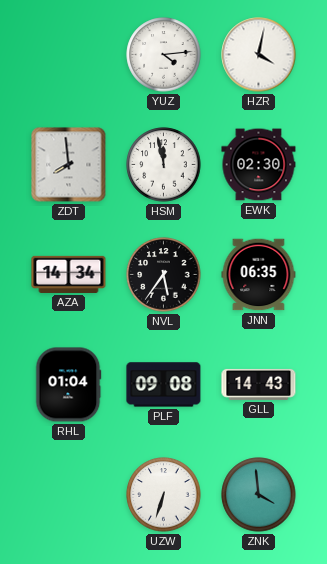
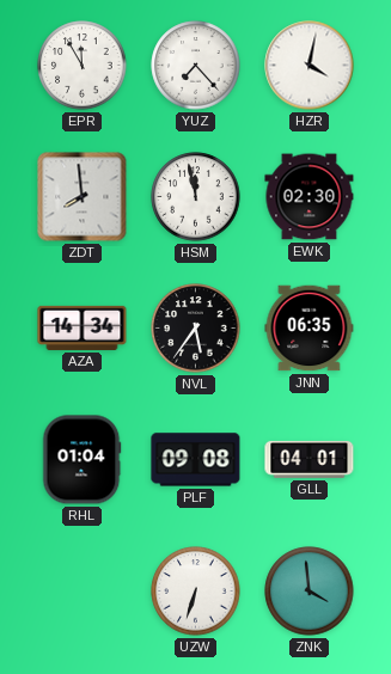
EPR: none -> 11:55 (83, 66)
YUZ: 4:14 -> 7:23 (196, 66)
GLL: 14:43 -> 04:01 (310, 459)
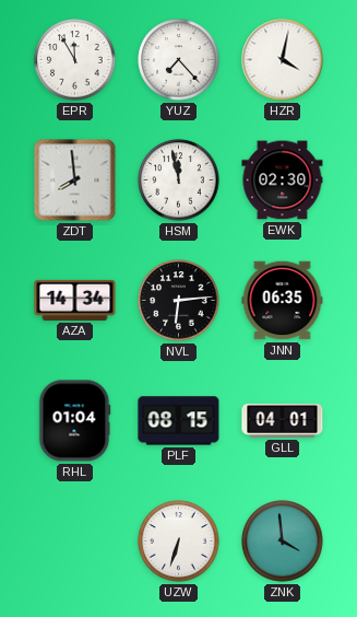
NVL: 5:36 -> 6:14 (179, 301)
PLF: 09:08 -> 08:15 (179, 421)
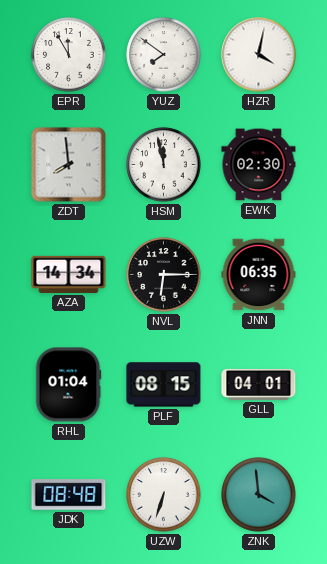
YUZ: 7:23 -> 7:51 (164, 55)
NVL: 6:14 -> 6:15 (164, 275)
JDK: none -> 08:48 (69, 495)
